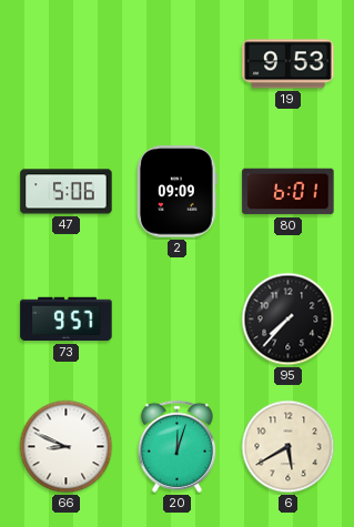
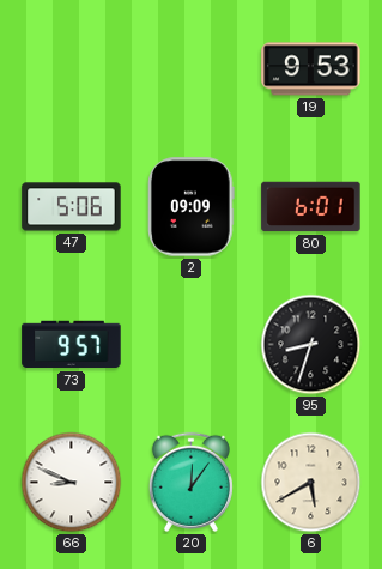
95: 7:37 -> 8:33 (311, 345)
20: 12:03 -> 12:06 (190, 482)
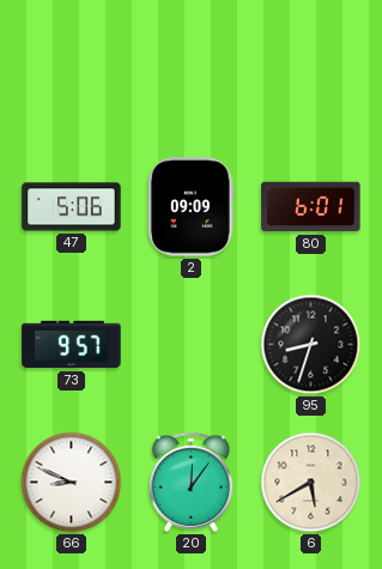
19: 9:53 -> none (311, 69)
